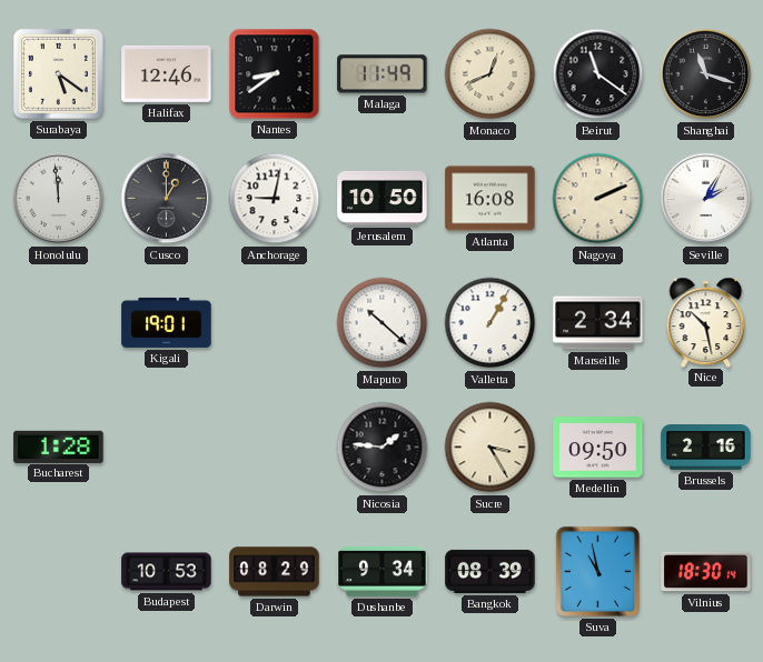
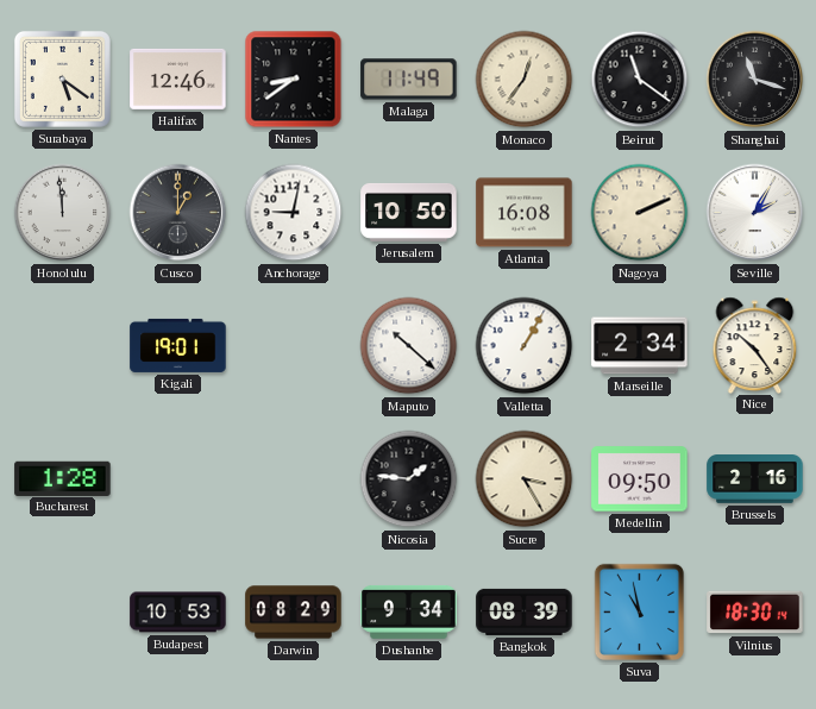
Monaco: 12:41 -> 12:36 (525, 80)
Nice: 10:28 -> 10:24 (755, 345)
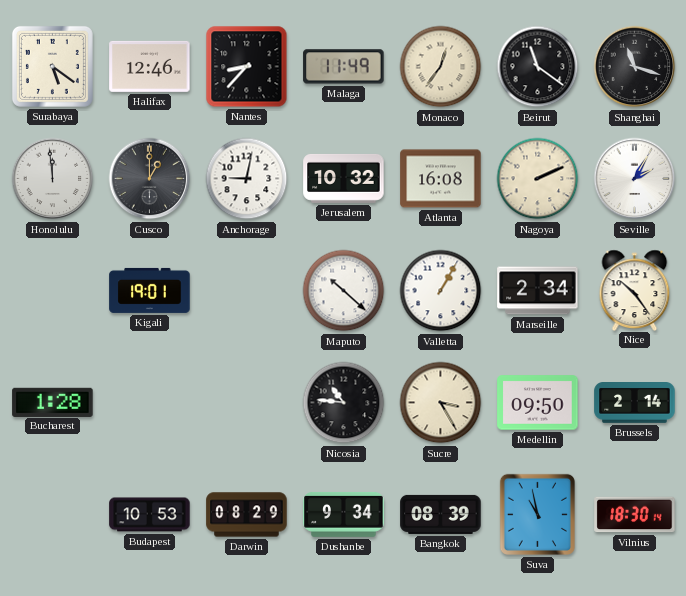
Nantes: 8:39 -> 8:37 (247, 67)
Jerusalem: 10:50 -> 10:32 (344, 178)
Nicosia: 1:46 -> 10:46 (344, 403)
Brussels: 2:16 -> 2:14 (635, 403)
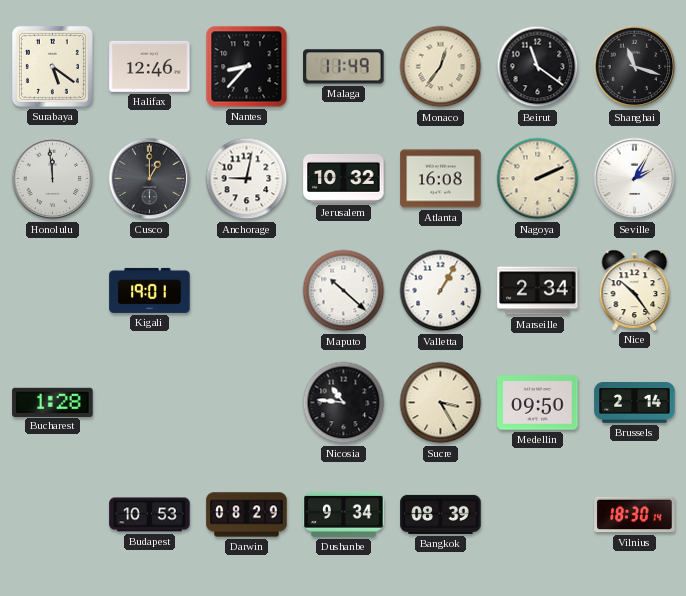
Suva: 10:58 -> none (537, 514)
